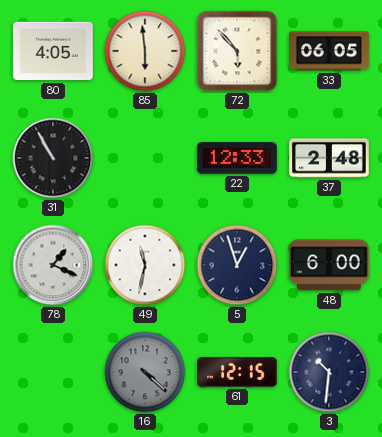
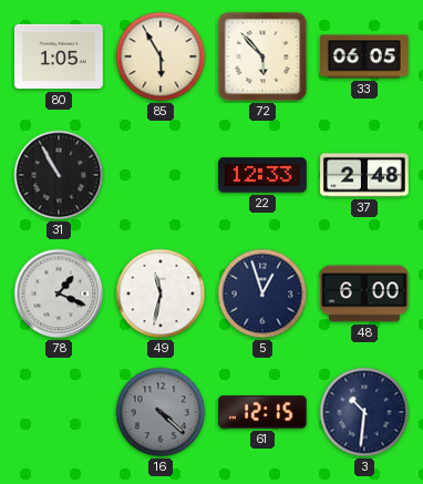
80: 4:05 -> 1:05 (59, 56)
85: 5:59 -> 5:55 (161, 56)
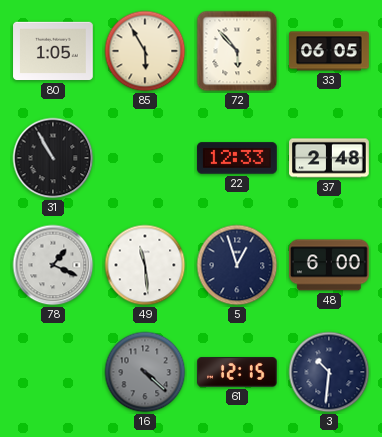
49: 11:32 -> 11:29 (145, 265)
